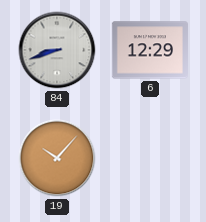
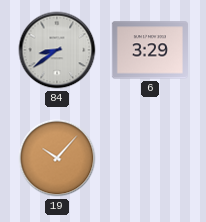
84: 8:42 -> 8:39 (57, 50)
6: 12:29 -> 3:29 (149, 50)
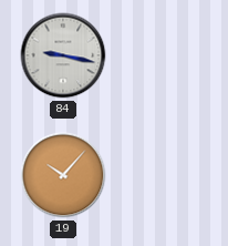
84: 8:39 -> 9:17 (63, 55)
6: 3:29 -> none (149, 50)
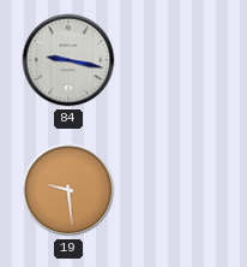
19: 10:07 -> 9:29 (68, 190)
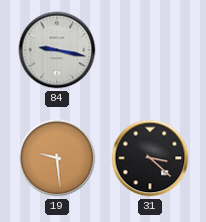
31: none -> 3:22 (150, 158)
